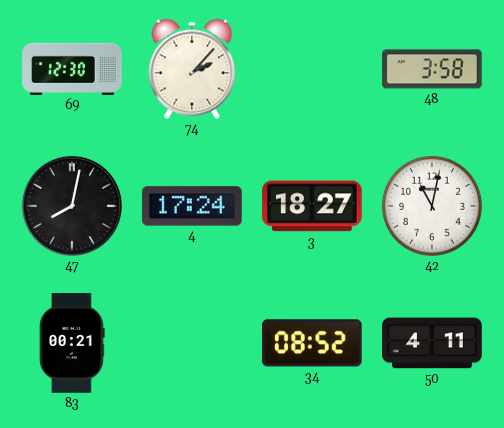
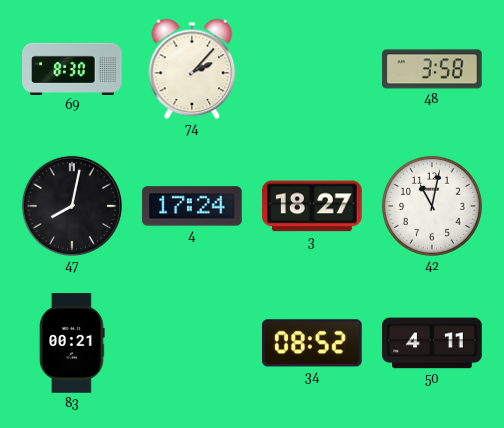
69: 12:30 -> 8:30 (72, 69)
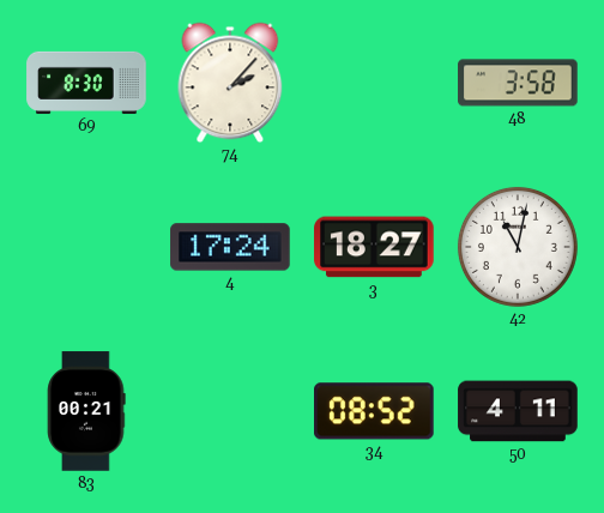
47: 8:02 -> none (72, 206)
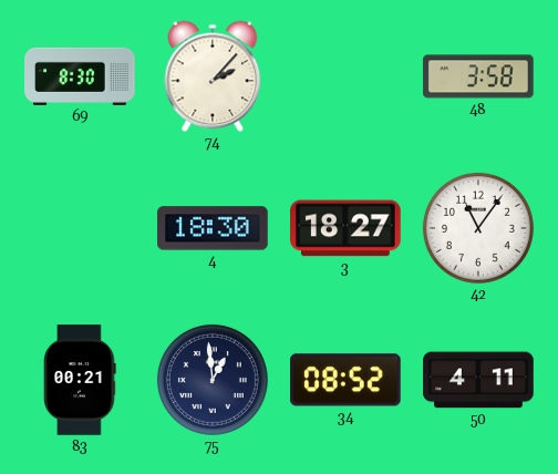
4: 17:24 -> 18:30 (213, 228)
42: 11:02 -> 11:06 (478, 228)
75: none -> 12:59 (213, 380)
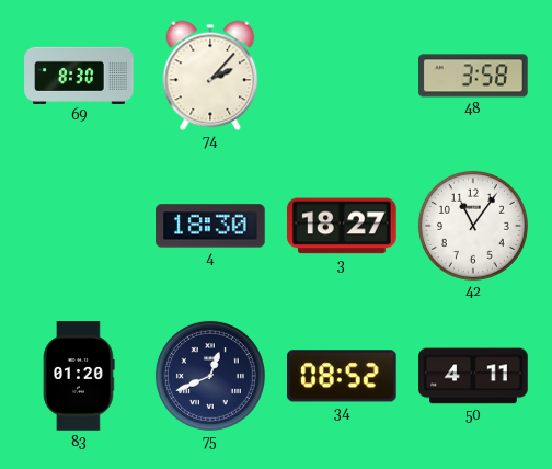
83: 00:21 -> 01:20 (79, 376)
75: 12:59 -> 12:41 (210, 376)
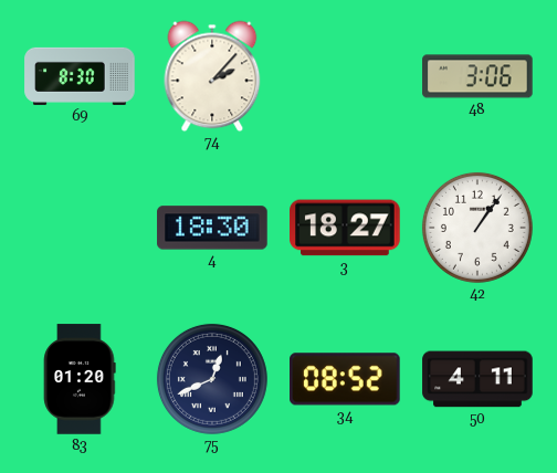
48: 3:58 -> 3:06 (477, 76)
42: 11:06 -> 1:06 (477, 228)
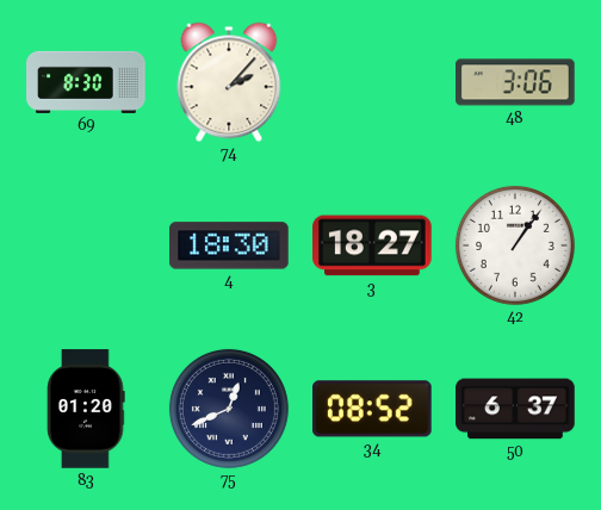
50: 4:11 -> 6:37 (515, 409)
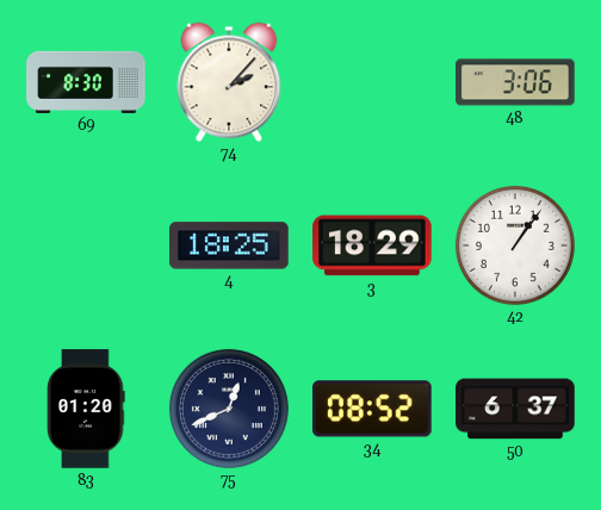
4: 18:30 -> 18:25 (229, 245)
3: 18:27 -> 18:29 (372, 245)
